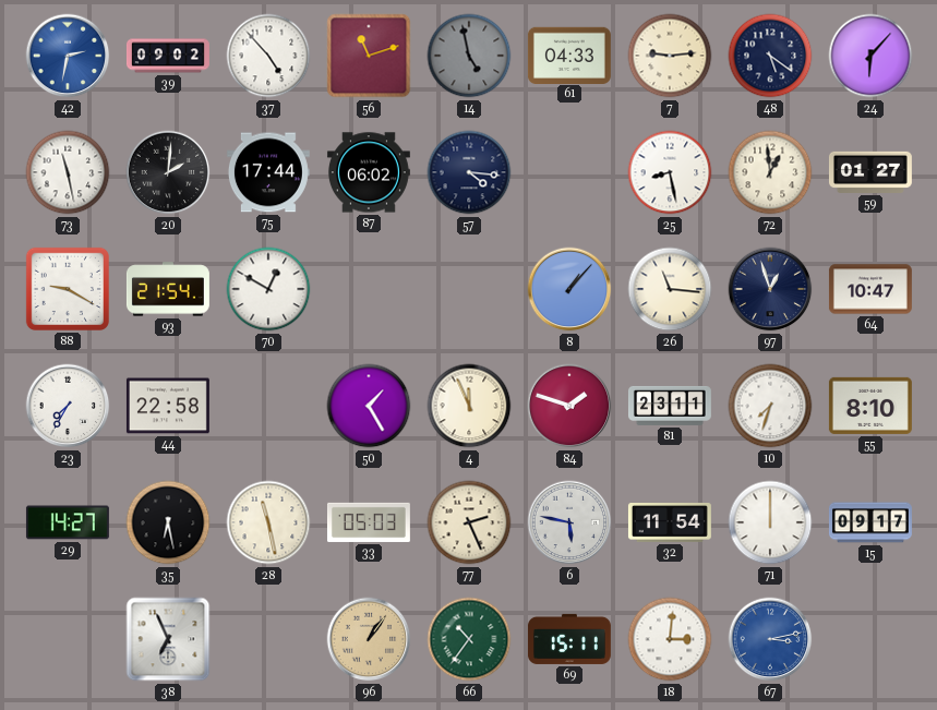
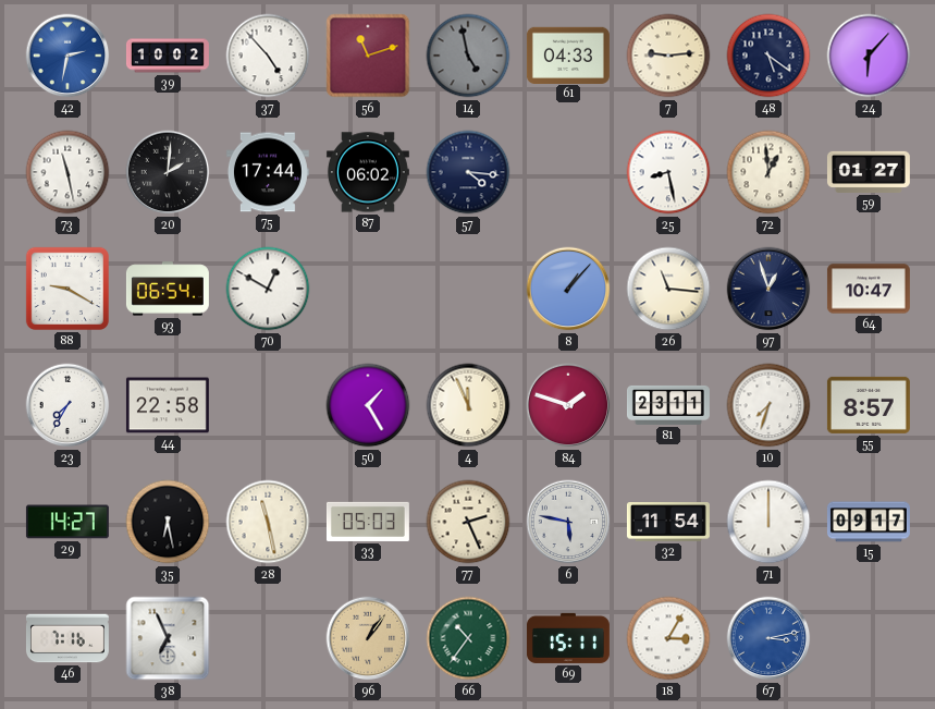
39: 09:02 -> 10:02 (168, 56)
93: 21:54 -> 06:54 (168, 289)
55: 8:10 -> 8:57 (869, 405)
46: none -> 7:16 (67, 638)
18: 3:01 -> 3:05 (668, 638)
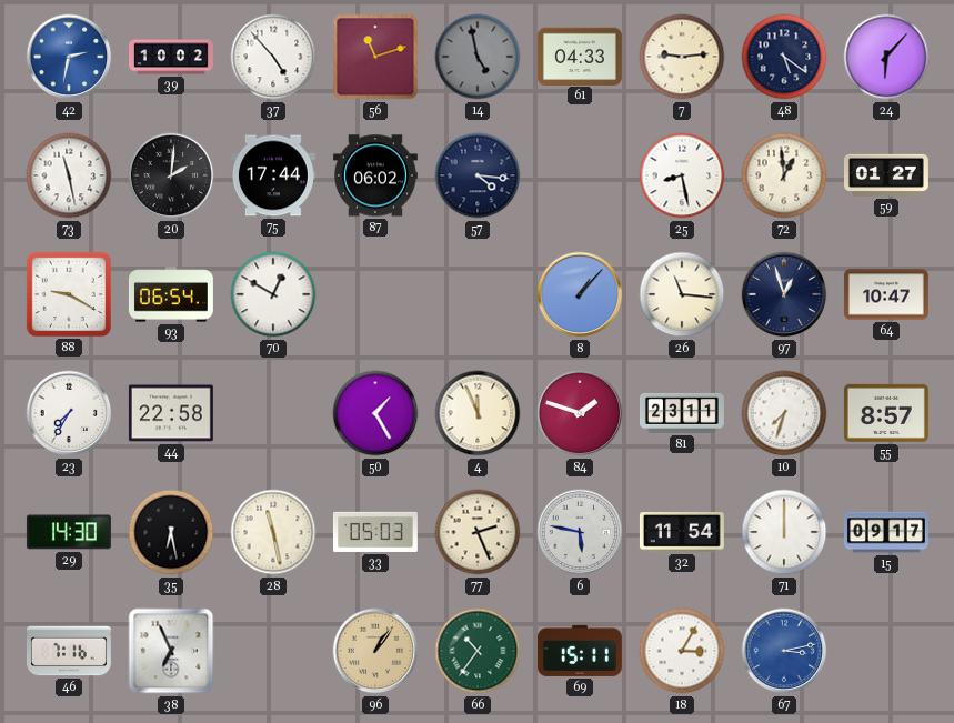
29: 14:27 -> 14:30 (69, 532)
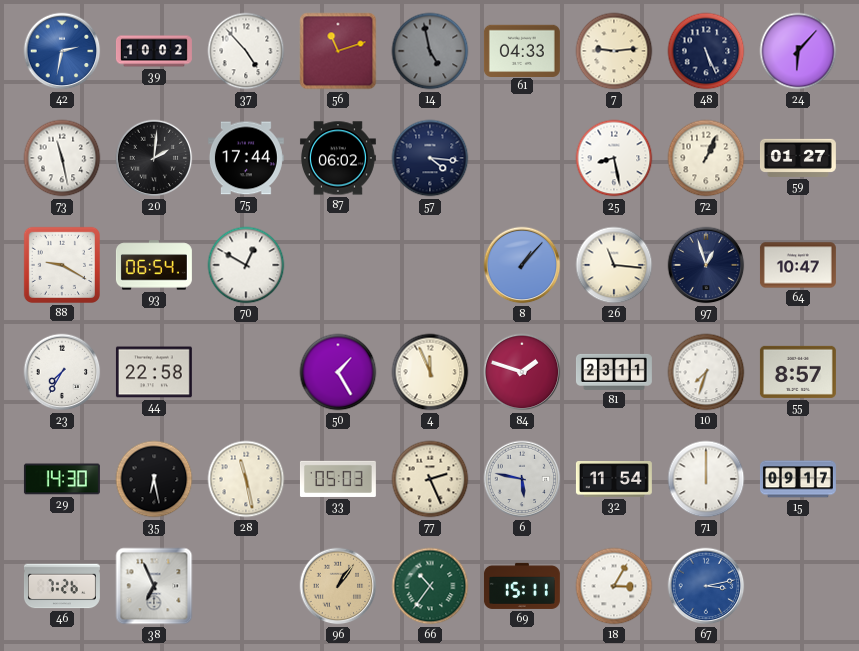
48: 5:21 -> 5:26 (706, 51)
72: 12:59 -> 1:04 (706, 158)
46: 7:16 -> 7:26 (62, 586)
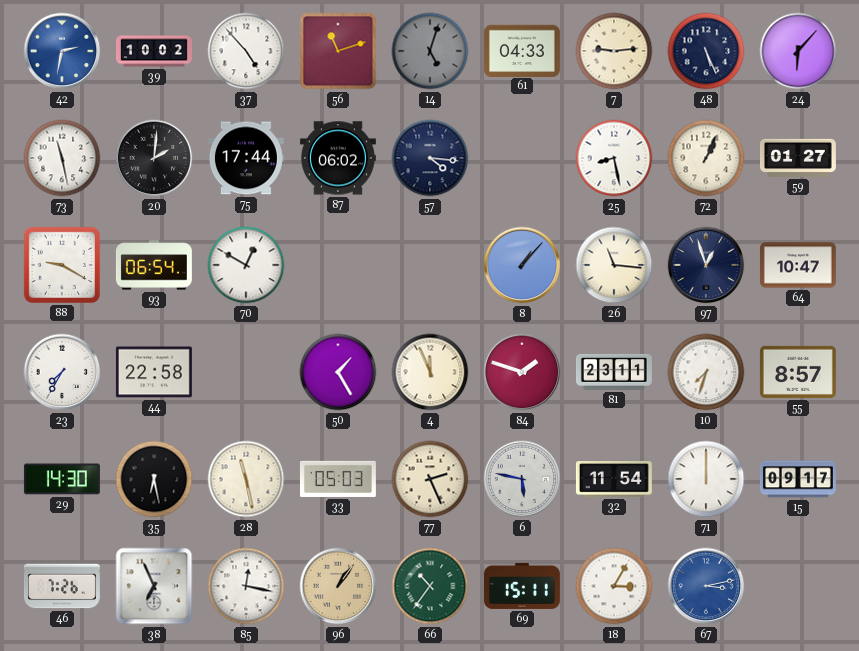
14: 4:58 -> 5:03 (430, 51)
85: none -> 12:17 (246, 586)
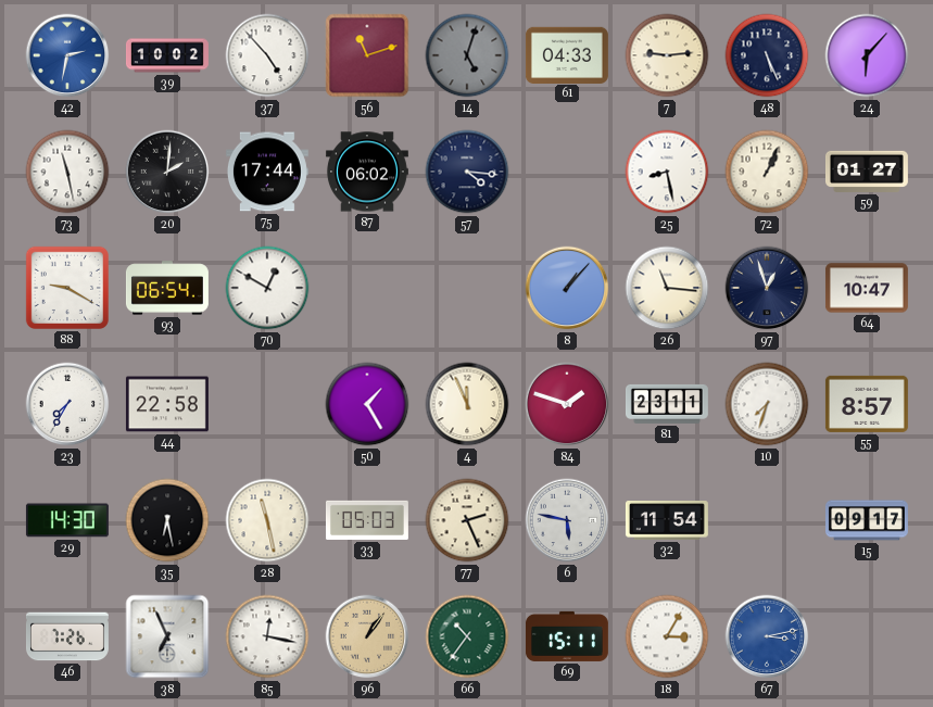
71: 12:00 -> none (706, 479)
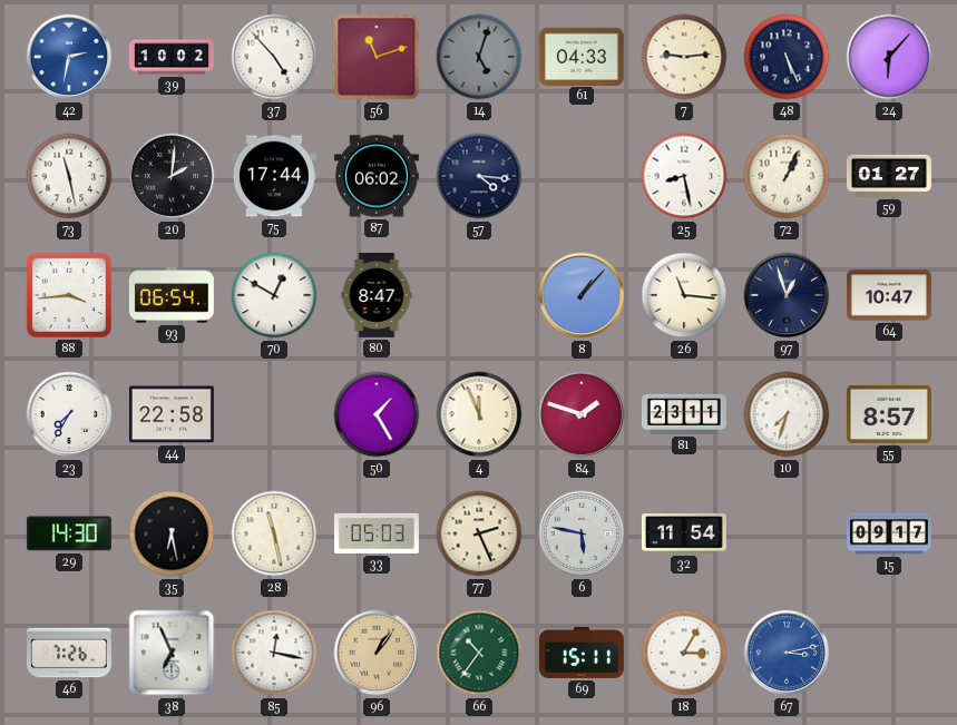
88: 9:20 -> 3:44 (69, 295)
80: none -> 8:47 (377, 295)
